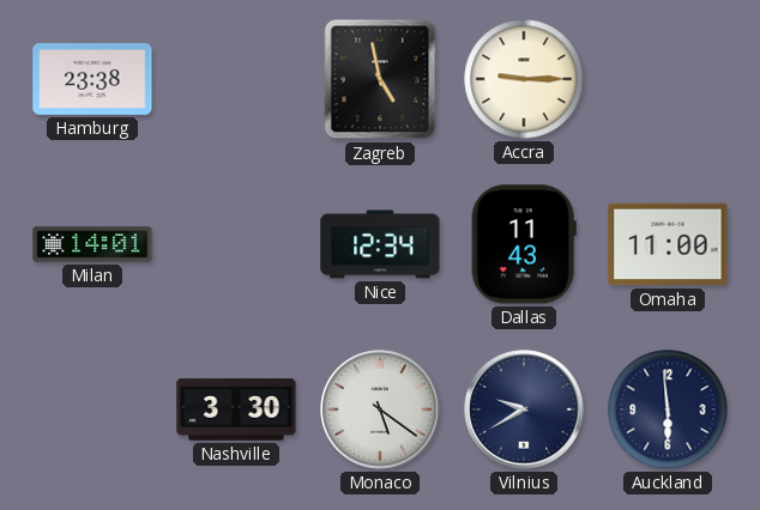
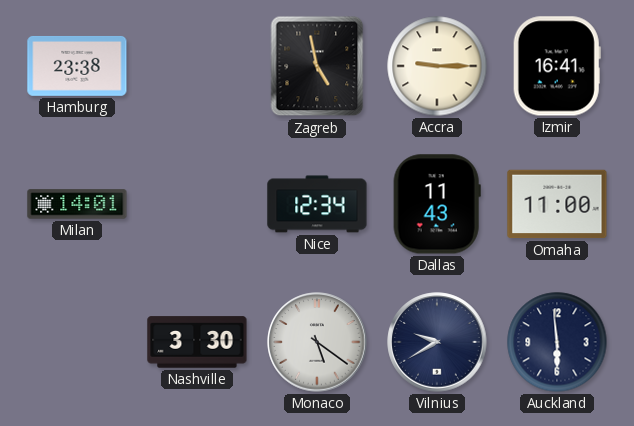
Izmir: none -> 16:41 (557, 66)
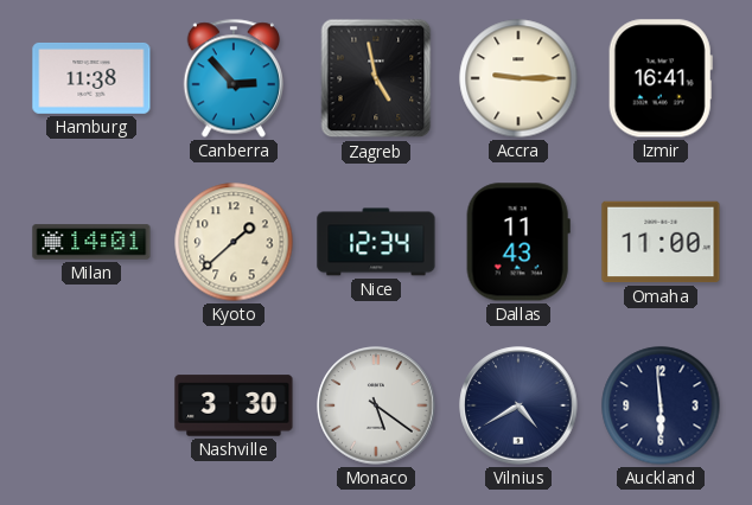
Hamburg: 23:38 -> 11:38 (91, 78)
Canberra: none -> 2:53 (232, 78)
Kyoto: none -> 1:38 (234, 242)
Vilnius: 9:40 -> 4:40 (518, 405)
